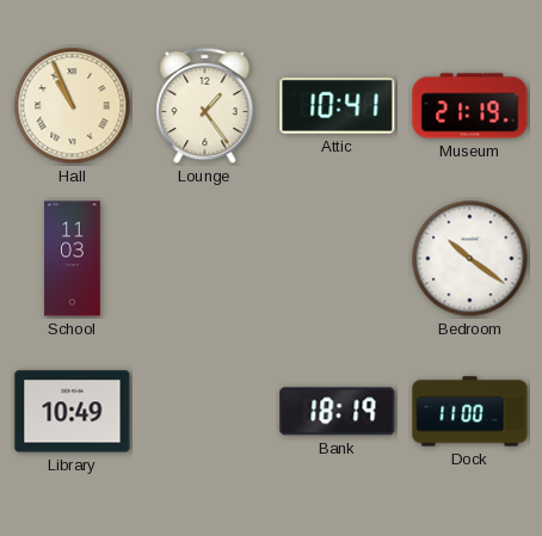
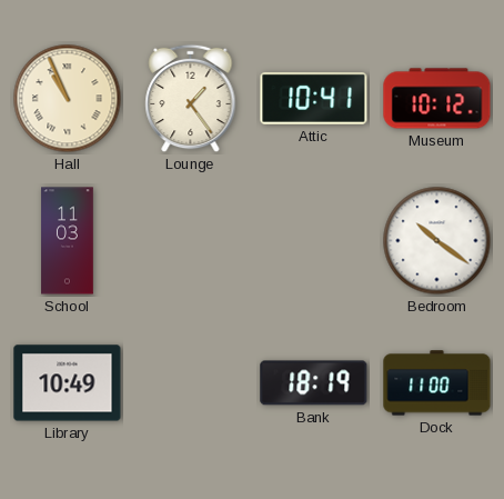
Museum: 21:19 -> 10:12 (437, 99)
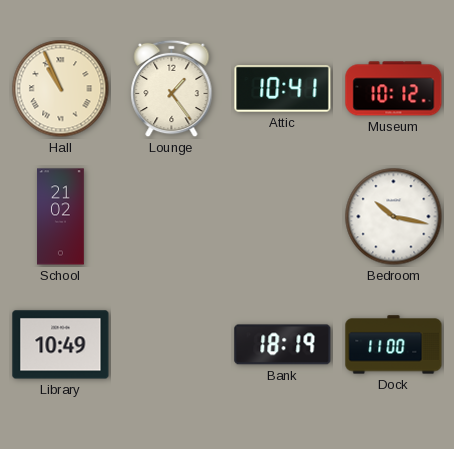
School: 11:03 -> 21:02 (61, 217)
Bedroom: 10:21 -> 10:17 (394, 217)
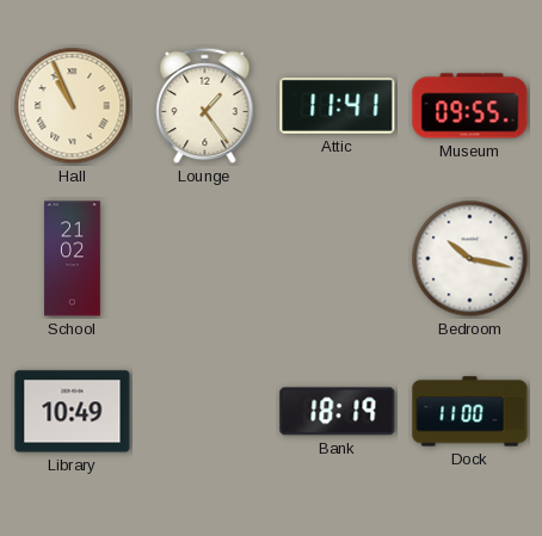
Attic: 10:41 -> 11:41 (338, 105)
Museum: 10:12 -> 09:55 (470, 106)
